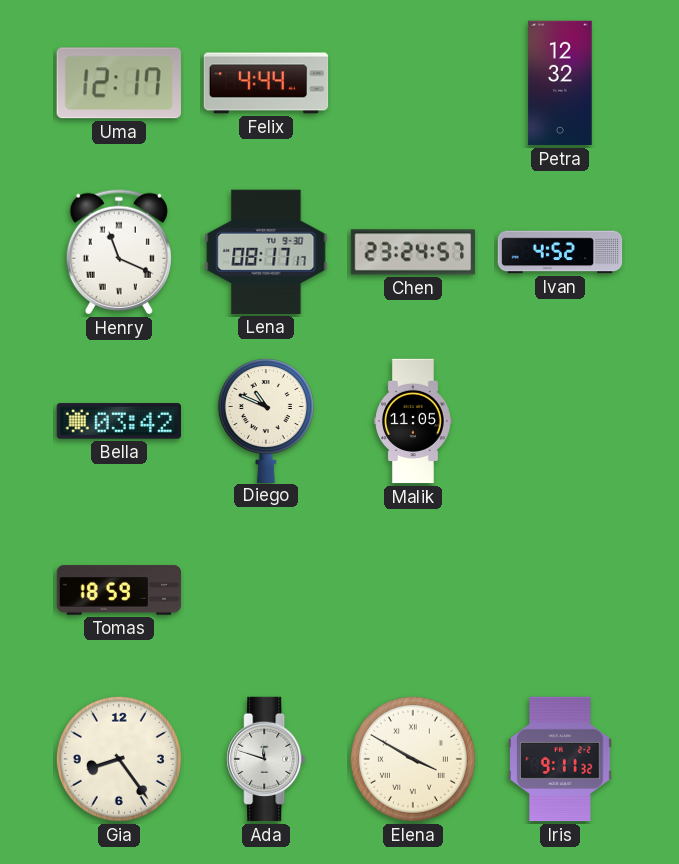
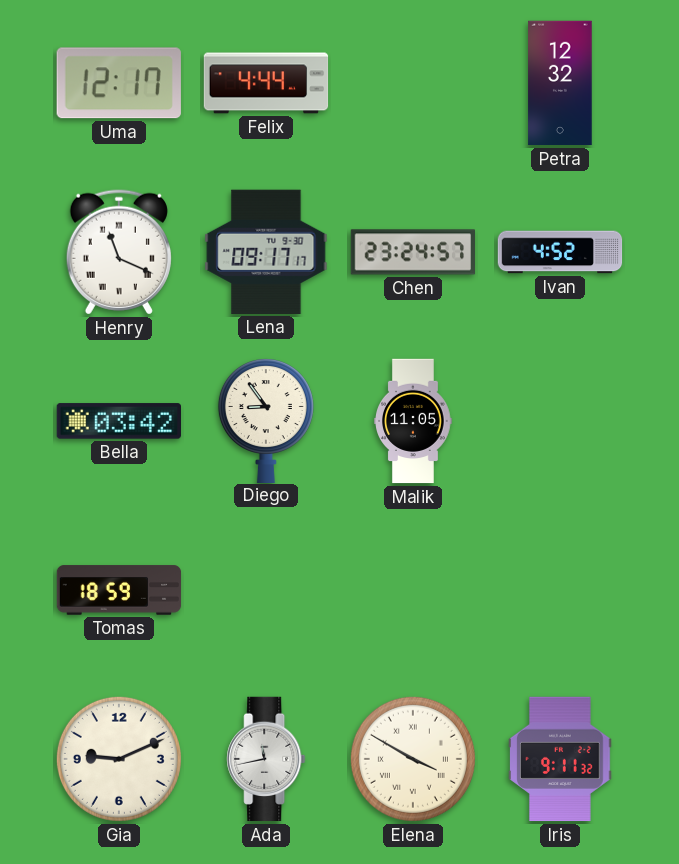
Lena: 08:17 -> 09:17 (266, 252)
Diego: 10:49 -> 8:54 (266, 421)
Gia: 8:24 -> 9:11 (119, 759)
Ada: 11:48 -> 11:43 (266, 759)
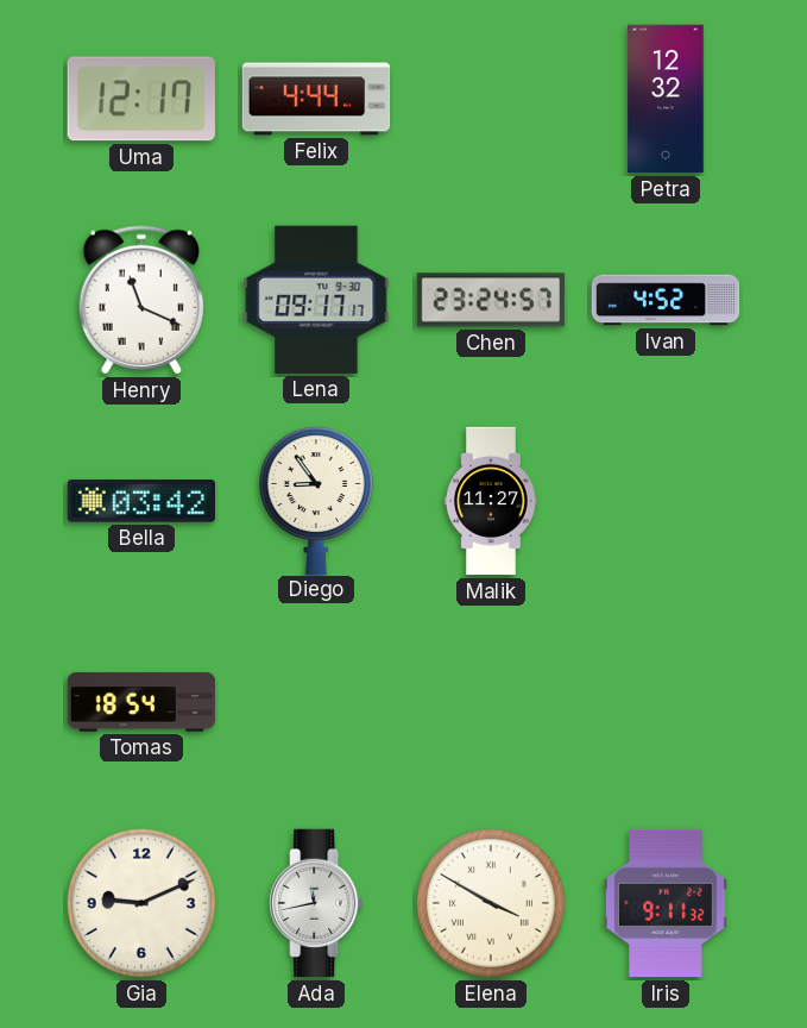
Malik: 11:05 -> 11:27 (491, 501)
Tomas: 18:59 -> 18:54 (141, 702)
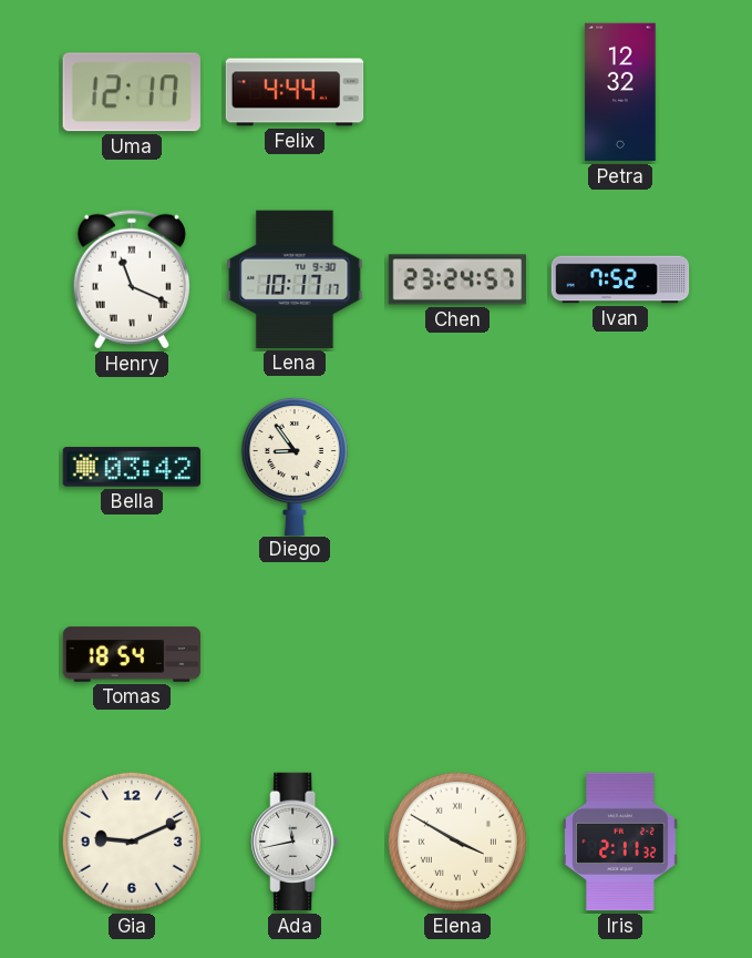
Lena: 09:17 -> 10:17 (295, 279)
Ivan: 4:52 -> 7:52 (620, 279)
Malik: 11:27 -> none (491, 501)
Iris: 9:11 -> 2:11 (620, 842)
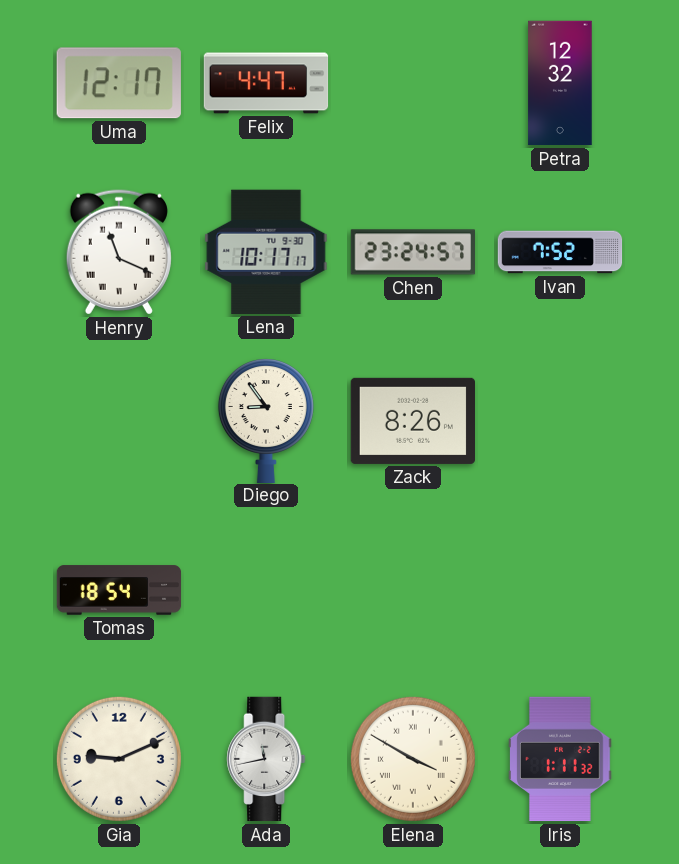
Felix: 4:44 -> 4:47 (266, 83)
Bella: 03:42 -> none (131, 467)
Zack: none -> 8:26 (412, 421)
Iris: 2:11 -> 1:11 (560, 759)
